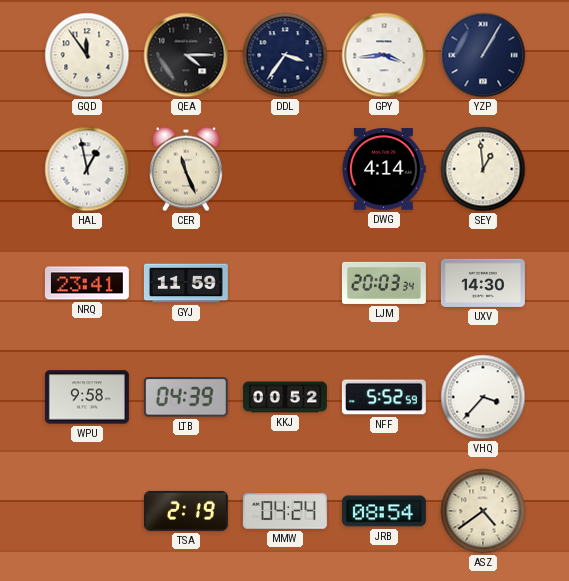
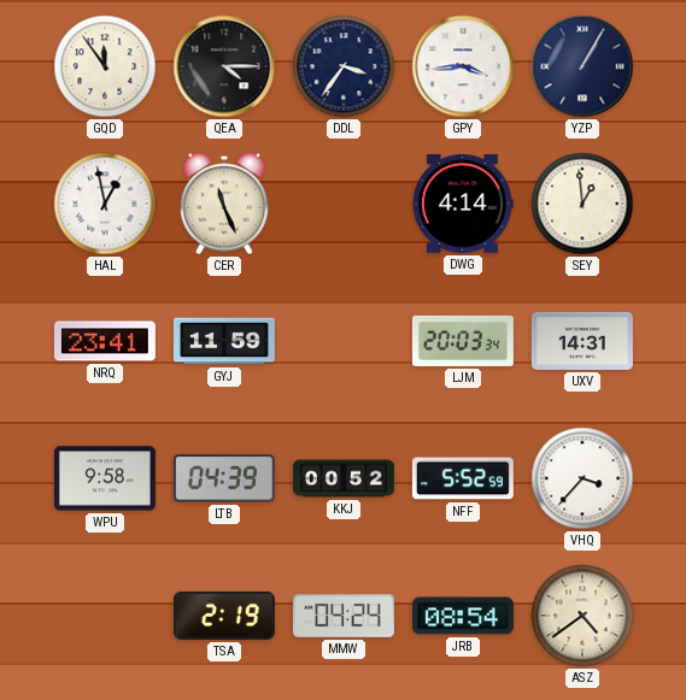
UXV: 14:30 -> 14:31 (582, 341)
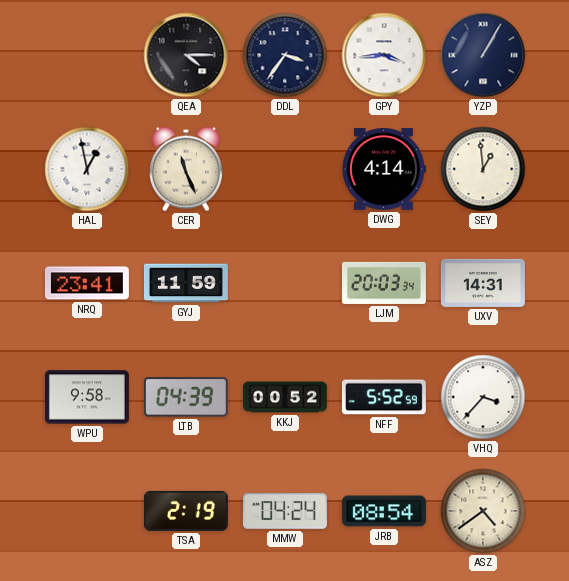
GQD: 11:54 -> none (105, 66)
